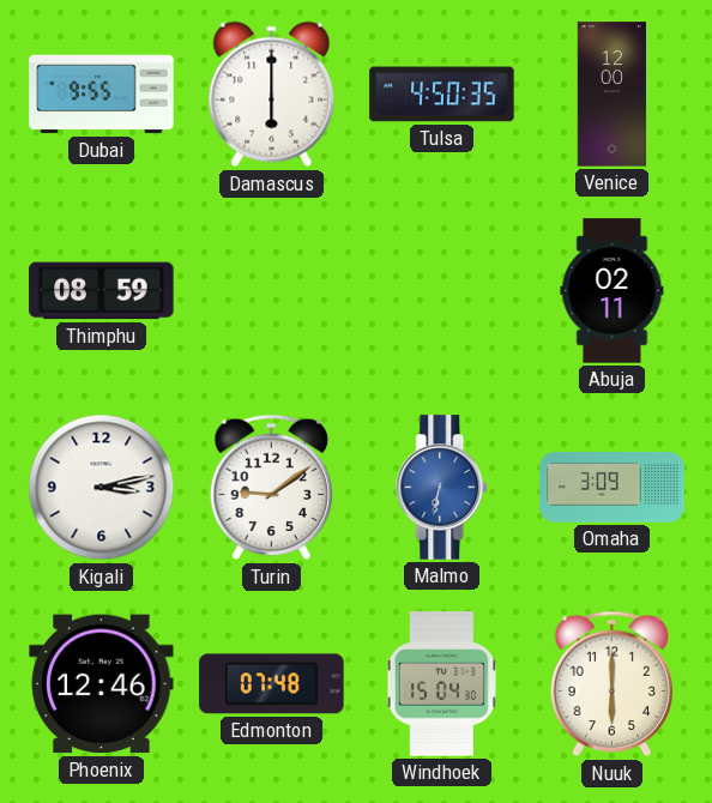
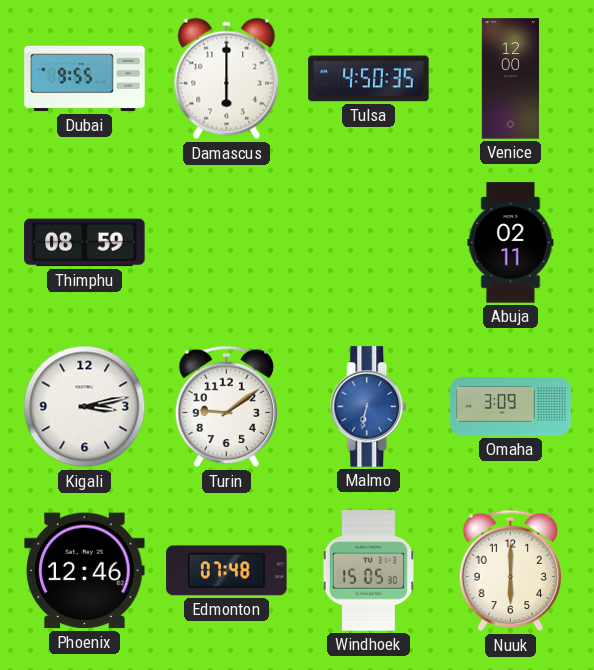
Windhoek: 15:04 -> 15:05 (368, 571)
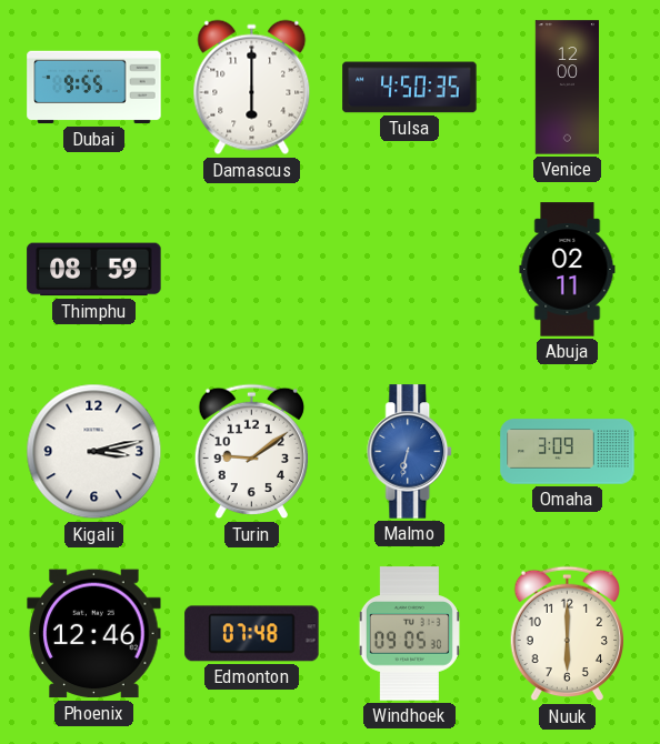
Windhoek: 15:05 -> 09:05 (409, 634)
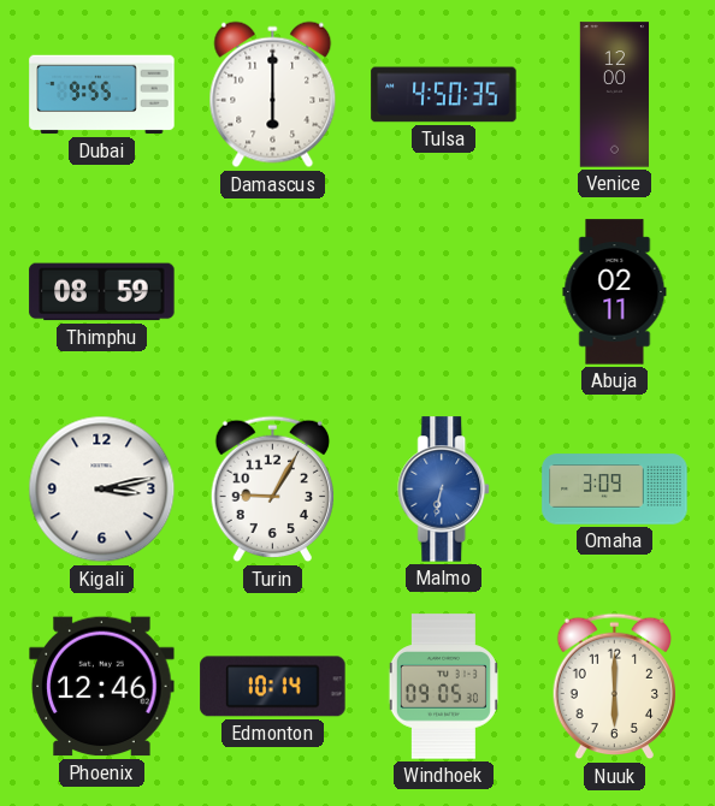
Turin: 9:09 -> 9:05 (273, 490)
Edmonton: 07:48 -> 10:14 (273, 687)
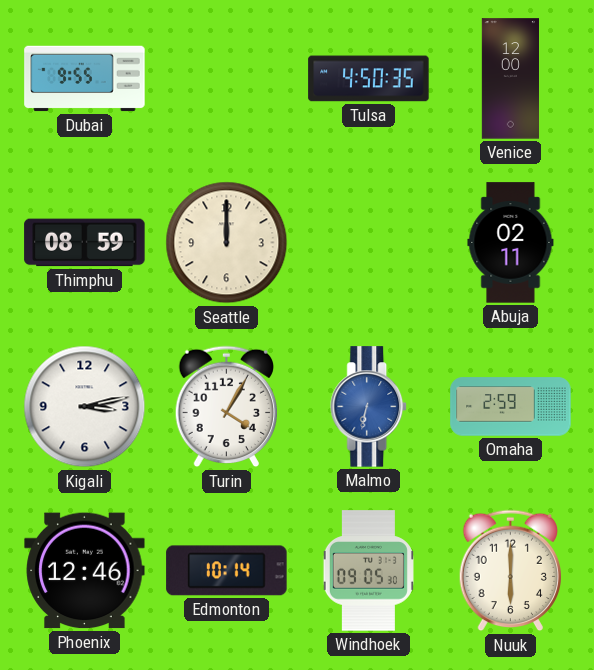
Damascus: 6:00 -> none (273, 95)
Seattle: none -> 12:00 (227, 243)
Turin: 9:05 -> 4:05 (227, 407)
Omaha: 3:09 -> 2:59 (511, 407)
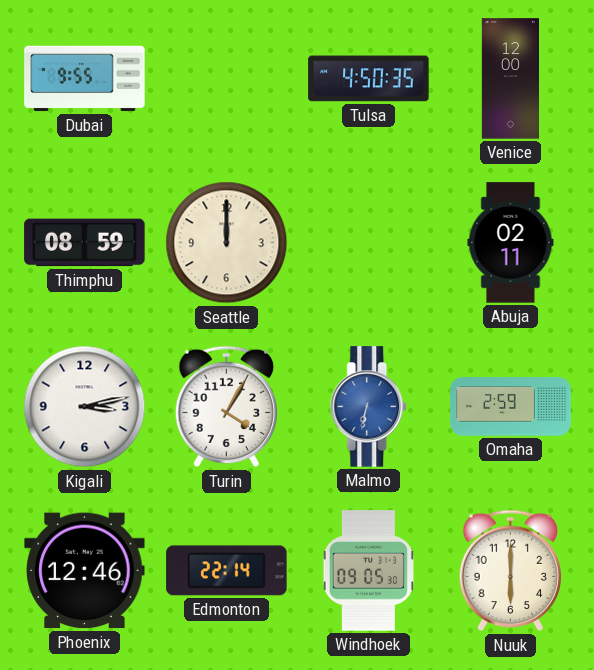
Edmonton: 10:14 -> 22:14 (227, 571)
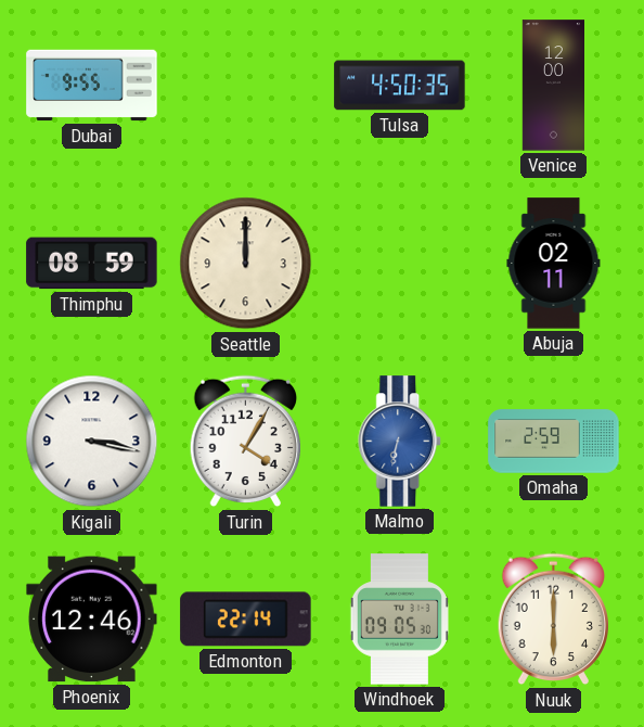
Kigali: 3:13 -> 3:17 (92, 442)
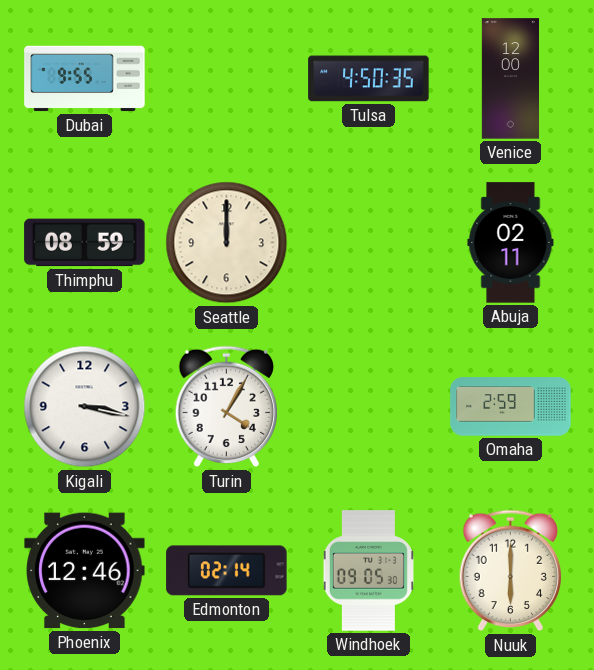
Malmo: 6:32 -> none (400, 442)
Edmonton: 22:14 -> 02:14 (227, 571)
